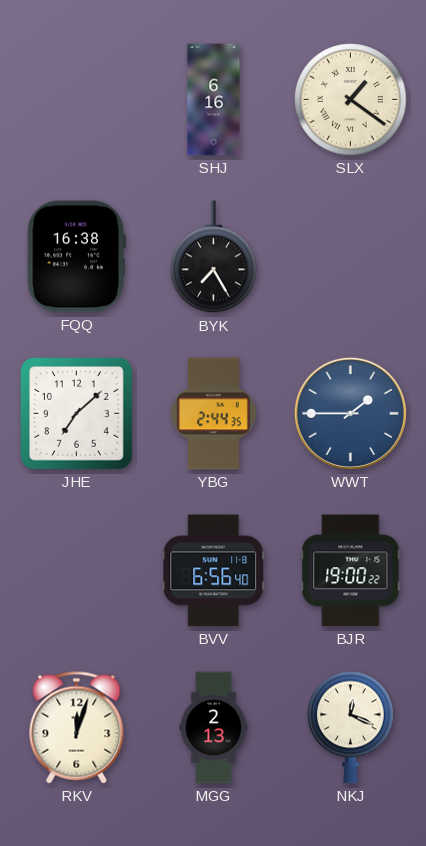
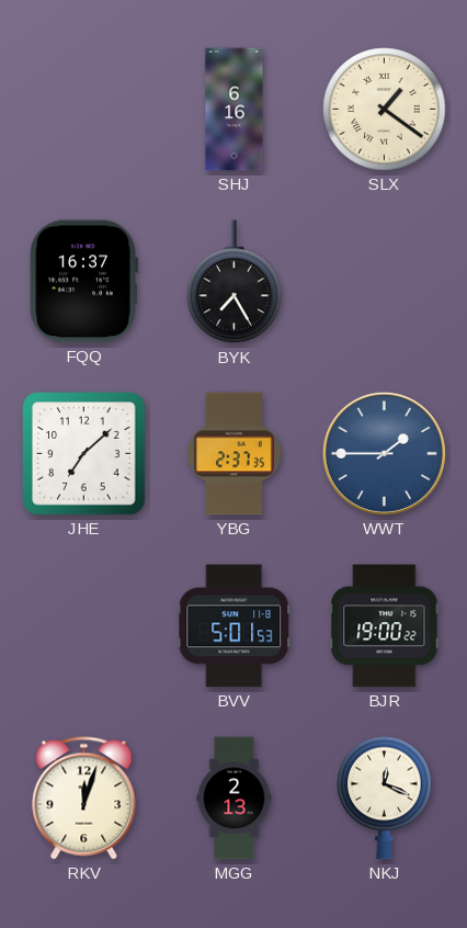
FQQ: 16:38 -> 16:37 (83, 282)
YBG: 2:44 -> 2:37 (233, 454)
BVV: 6:56 -> 5:01 (235, 626)
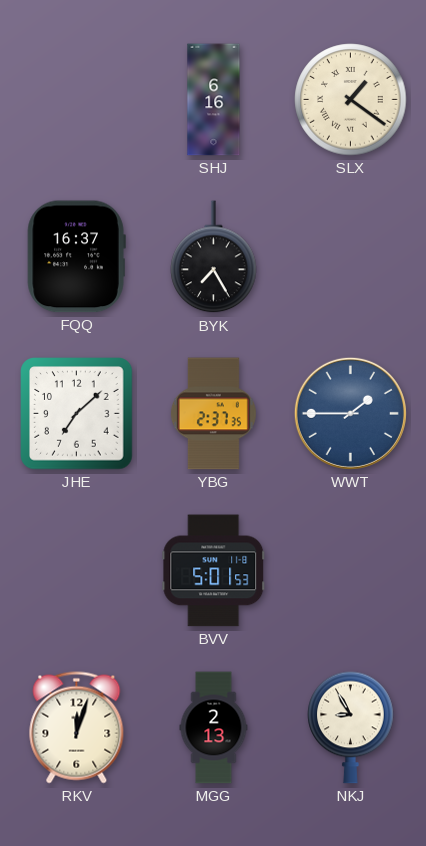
BJR: 19:00 -> none (385, 626)
NKJ: 12:19 -> 8:55 (351, 727)
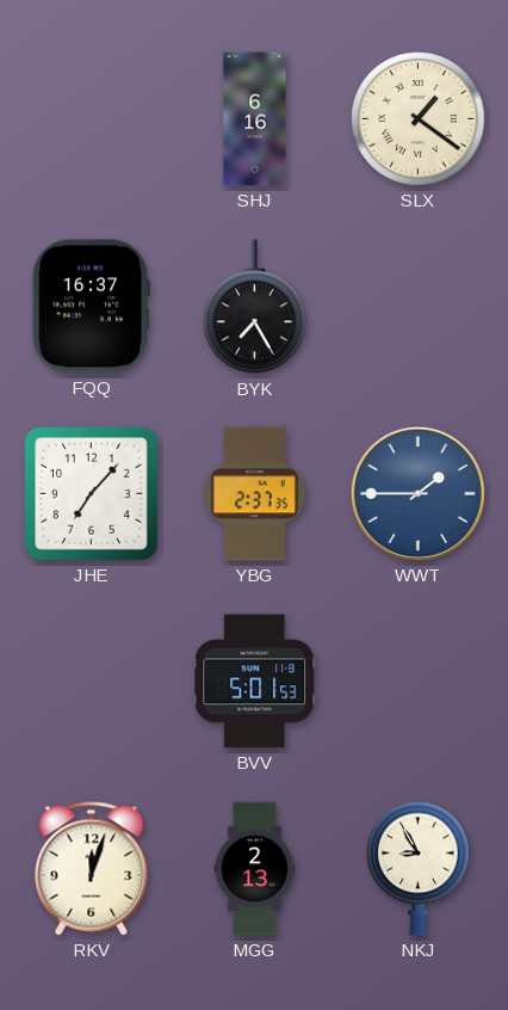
JHE: 7:08 -> 7:07 (92, 494)
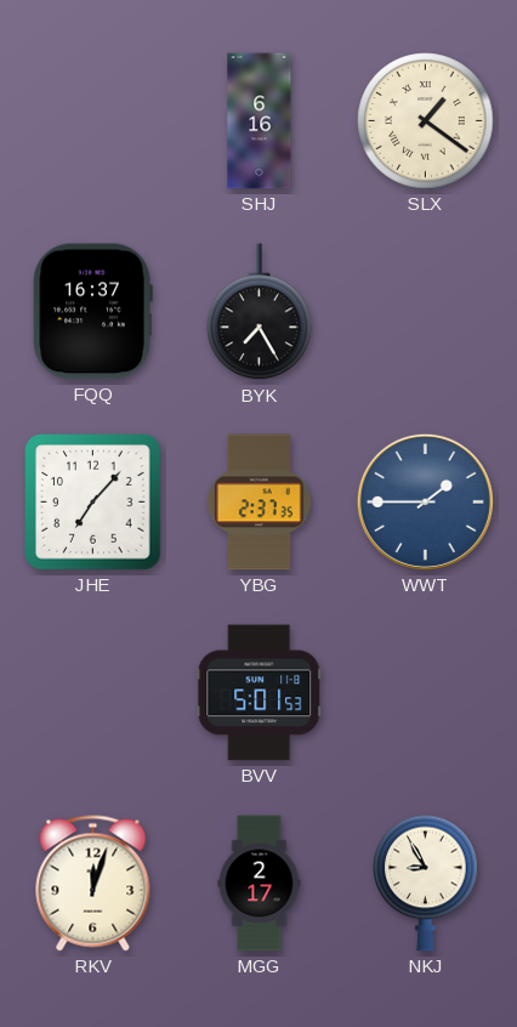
MGG: 2:13 -> 2:17 (260, 884)
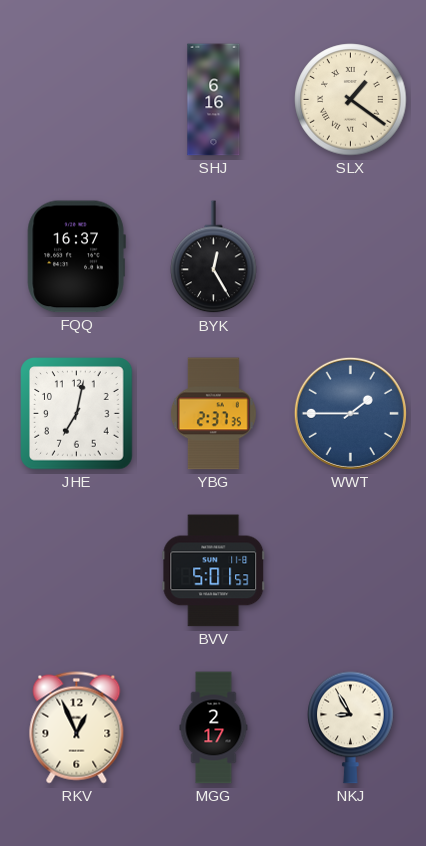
BYK: 7:25 -> 12:25 (214, 257)
JHE: 7:07 -> 7:02 (77, 414)
RKV: 12:03 -> 12:56 (77, 728)
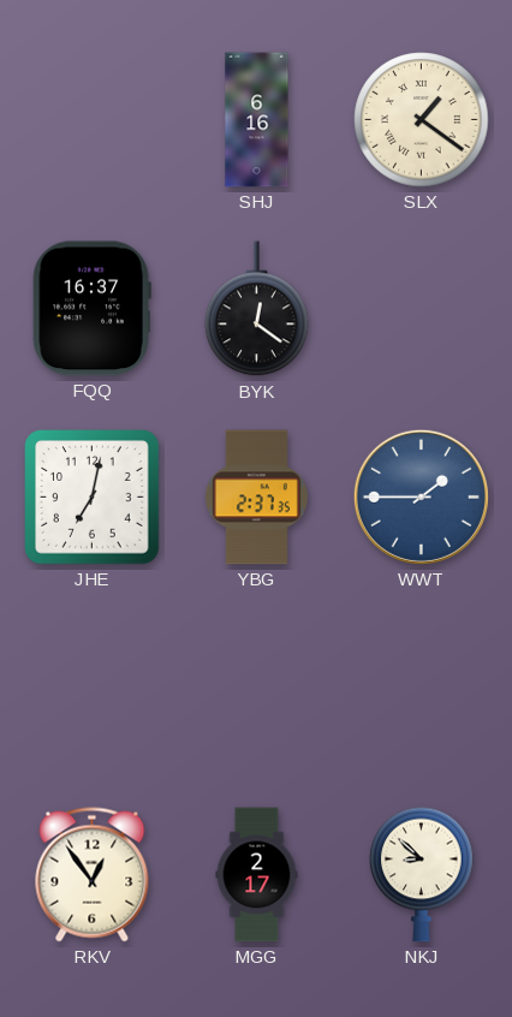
BYK: 12:25 -> 12:21 (257, 309)
BVV: 5:01 -> none (214, 571)
RKV: 12:56 -> 12:54 (93, 875)
NKJ: 8:55 -> 8:52 (422, 874)
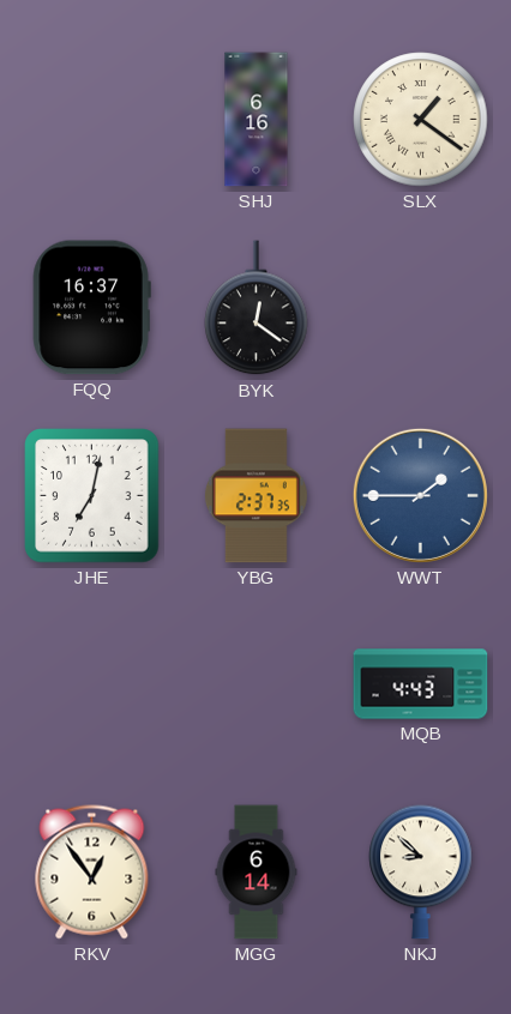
MQB: none -> 4:43 (421, 684)
MGG: 2:17 -> 6:14 (257, 873)
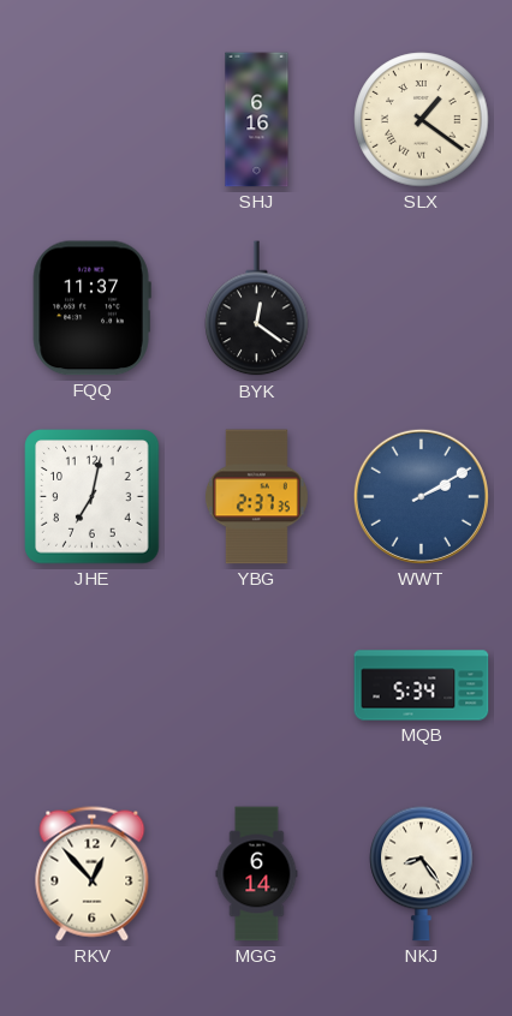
FQQ: 16:37 -> 11:37 (91, 309)
WWT: 1:45 -> 2:10 (421, 496)
MQB: 4:43 -> 5:34 (422, 686)
RKV: 12:54 -> 12:53 (93, 874)
NKJ: 8:52 -> 8:24 (422, 873)
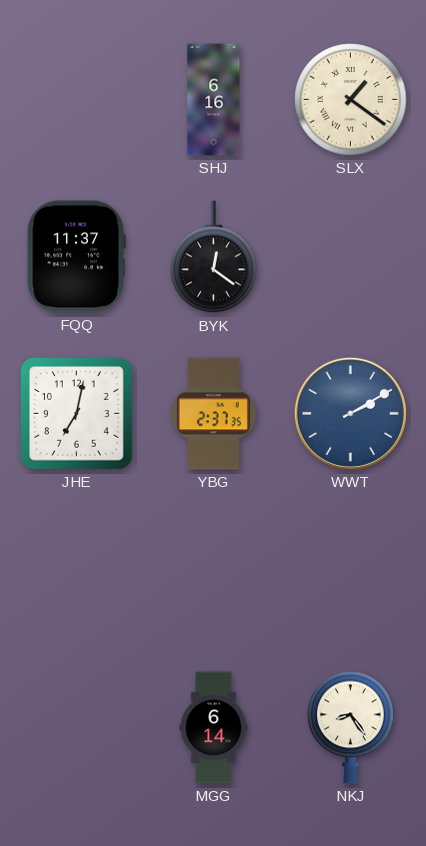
MQB: 5:34 -> none (422, 686)
RKV: 12:53 -> none (93, 874)
